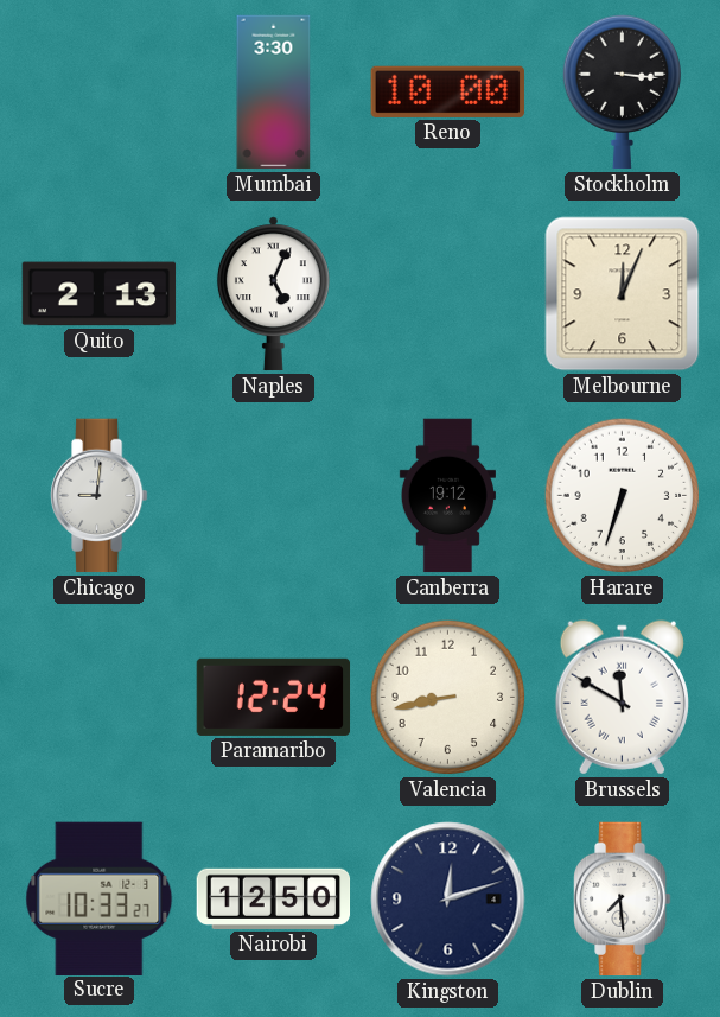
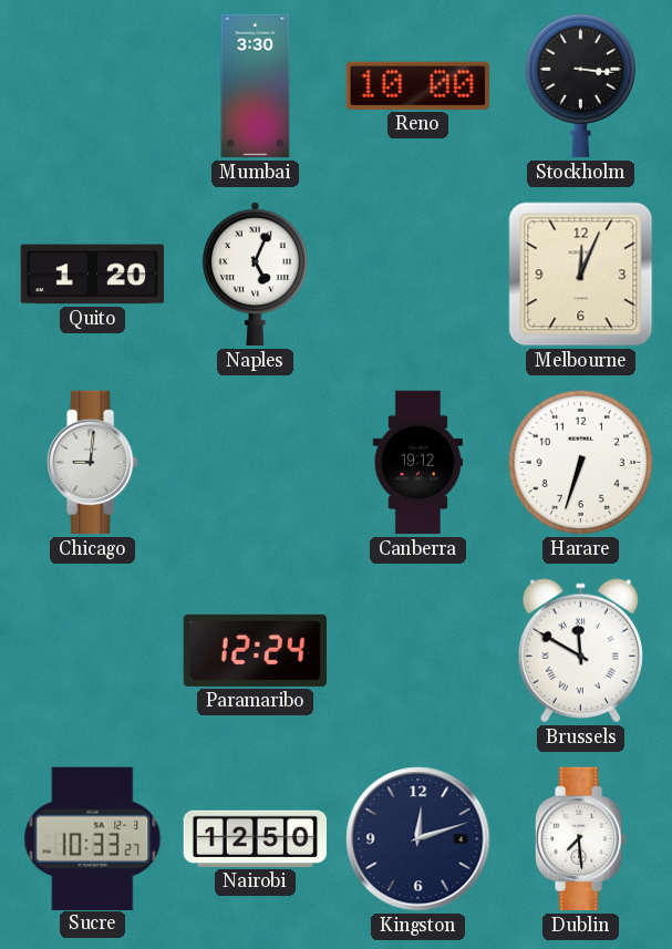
Quito: 2:13 -> 1:20 (93, 275)
Valencia: 8:43 -> none (448, 698)
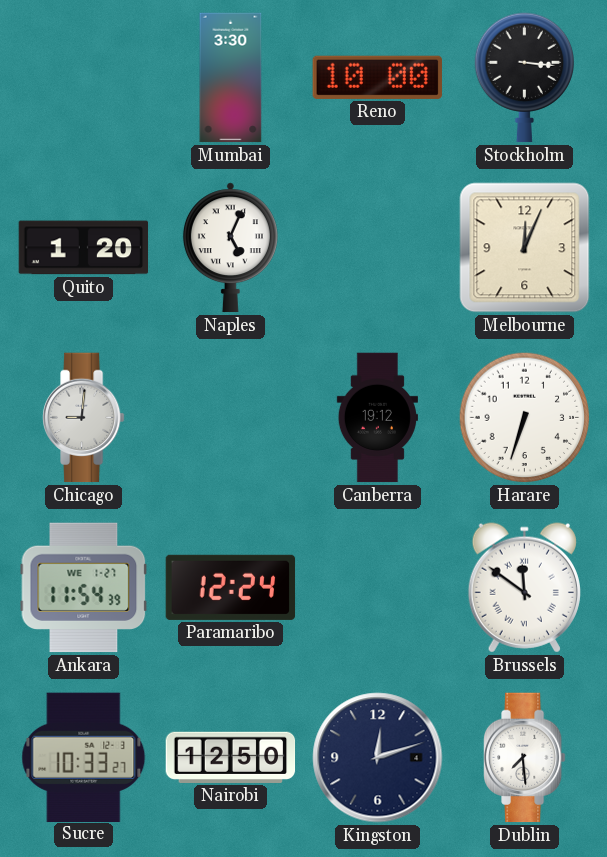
Ankara: none -> 11:54 (84, 588)
Brussels: 11:50 -> 11:51 (524, 588)
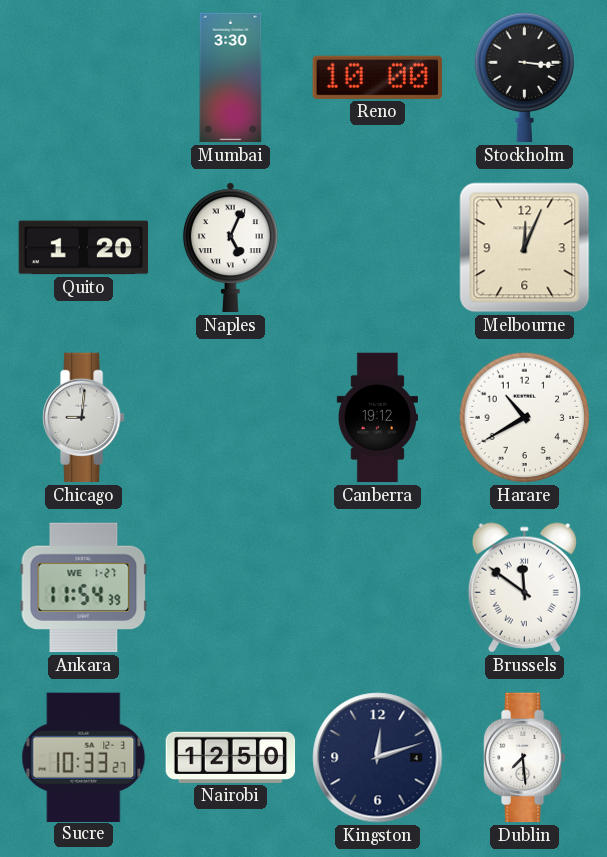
Harare: 6:33 -> 10:40 (525, 418)
Paramaribo: 12:24 -> none (231, 587)
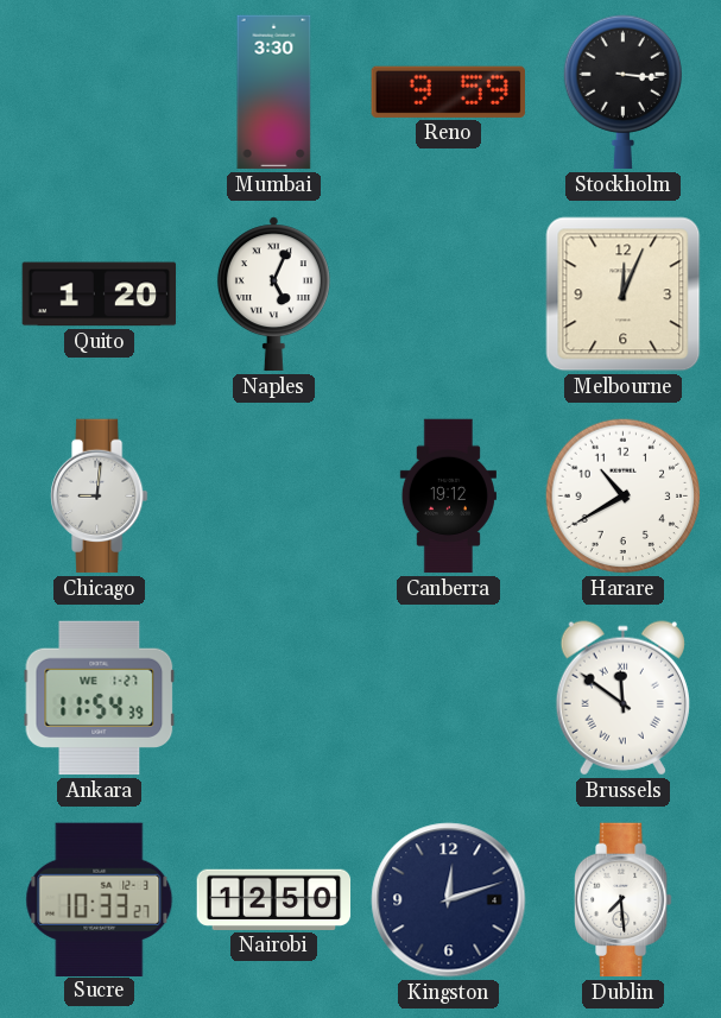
Reno: 10:00 -> 9:59 (448, 91)
